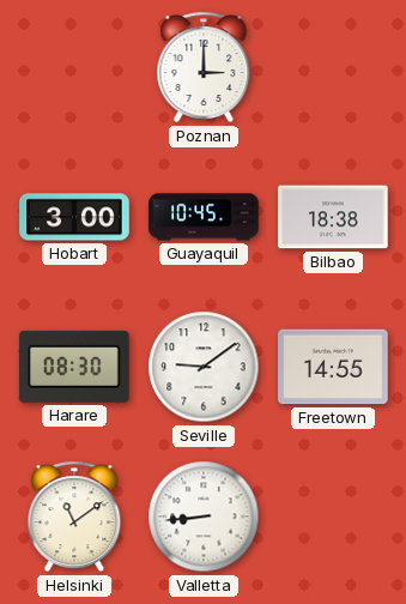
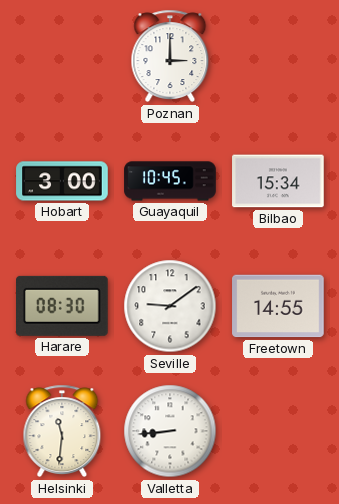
Bilbao: 18:38 -> 15:34 (278, 181)
Helsinki: 11:09 -> 11:31 (62, 431)
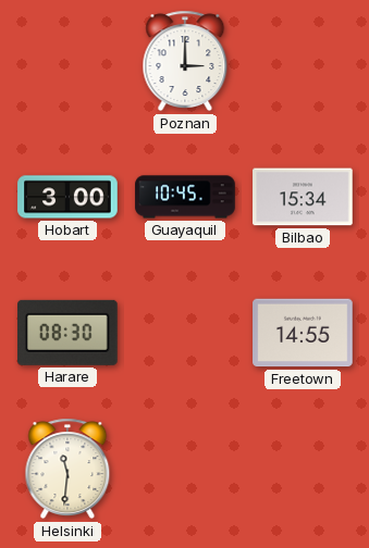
Seville: 9:09 -> none (170, 306)
Valletta: 8:44 -> none (170, 431)
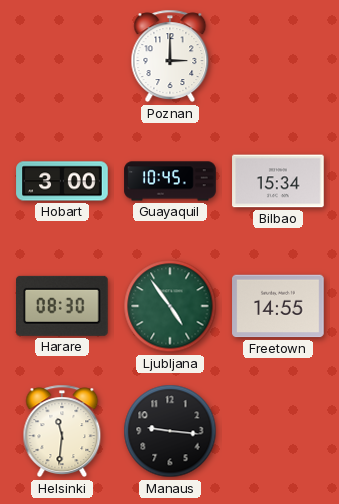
Ljubljana: none -> 4:54 (170, 306)
Manaus: none -> 9:16 (170, 431)
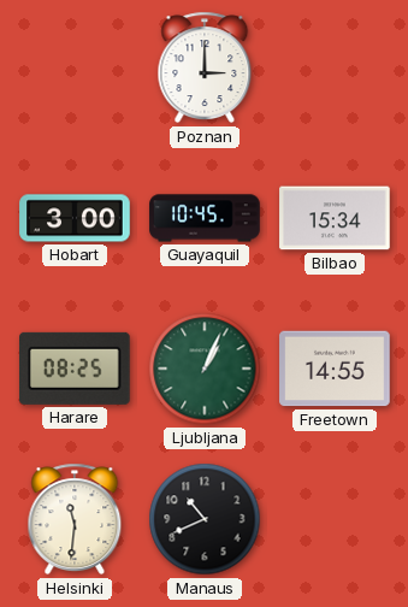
Harare: 08:30 -> 08:25 (76, 369)
Ljubljana: 4:54 -> 1:04 (205, 369)
Manaus: 9:16 -> 10:41 (205, 519)
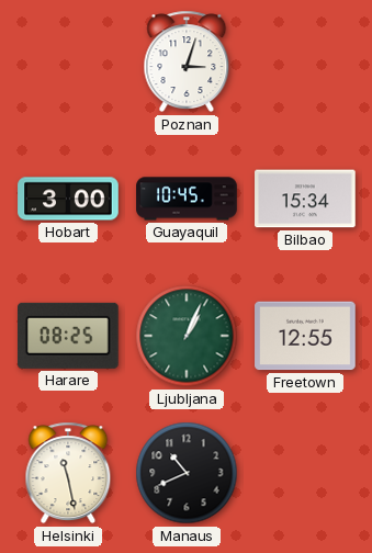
Poznan: 3:00 -> 3:03 (187, 61)
Freetown: 14:55 -> 12:55 (305, 336)
Helsinki: 11:31 -> 11:28 (68, 473)
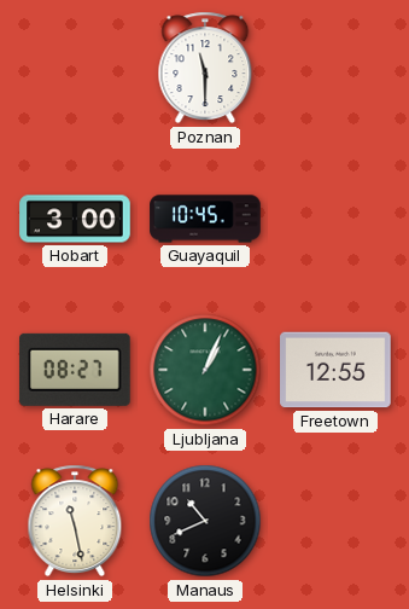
Poznan: 3:03 -> 11:30 (205, 68)
Bilbao: 15:34 -> none (305, 199)
Harare: 08:25 -> 08:27 (76, 370)
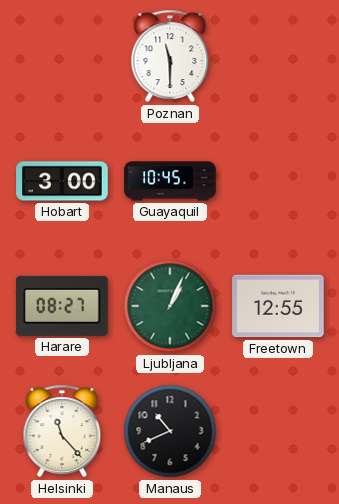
Helsinki: 11:28 -> 11:23 (62, 431)
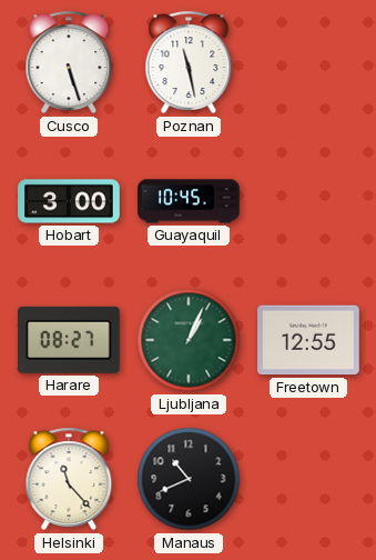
Cusco: none -> 5:27 (69, 62)
Poznan: 11:30 -> 11:28 (189, 62)
